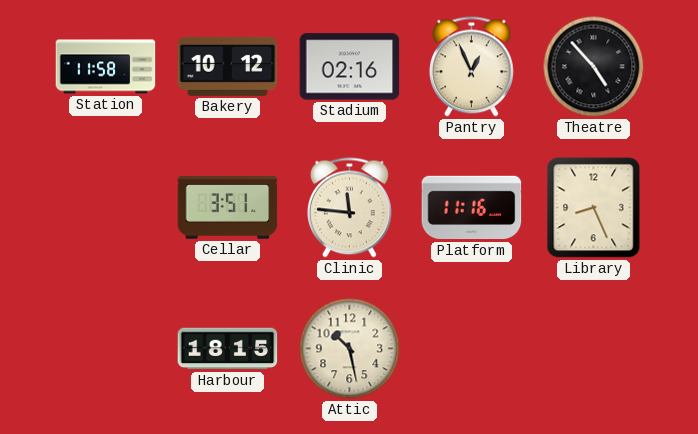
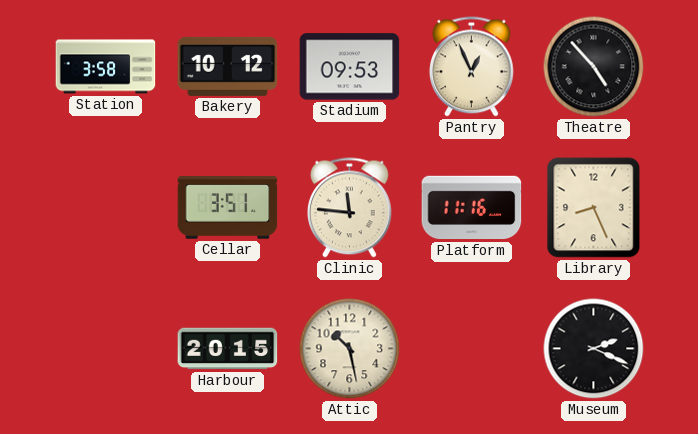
Station: 11:58 -> 3:58 (106, 67)
Stadium: 02:16 -> 09:53 (350, 67)
Harbour: 18:15 -> 20:15 (228, 349)
Museum: none -> 2:19 (594, 349)
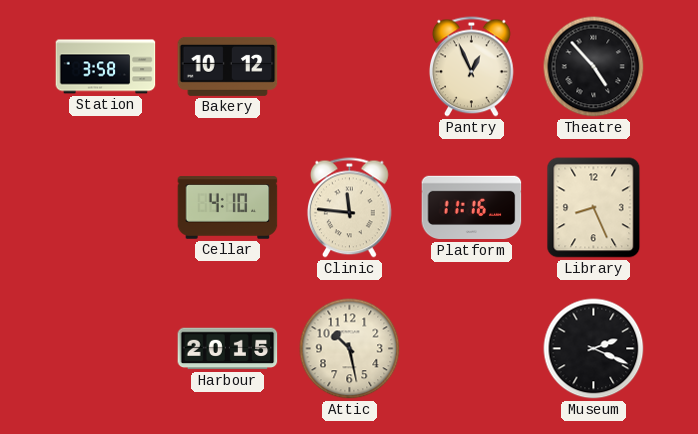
Stadium: 09:53 -> none (350, 67)
Cellar: 3:51 -> 4:10 (228, 208)
